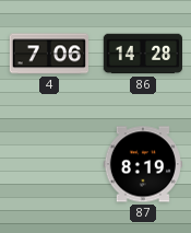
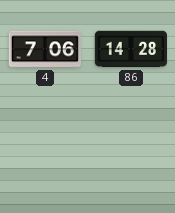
87: 8:19 -> none (142, 164)
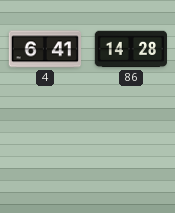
4: 7:06 -> 6:41 (44, 49)
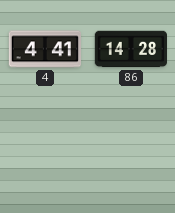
4: 6:41 -> 4:41 (44, 49)
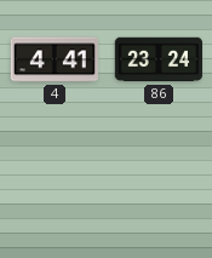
86: 14:28 -> 23:24 (157, 59)
